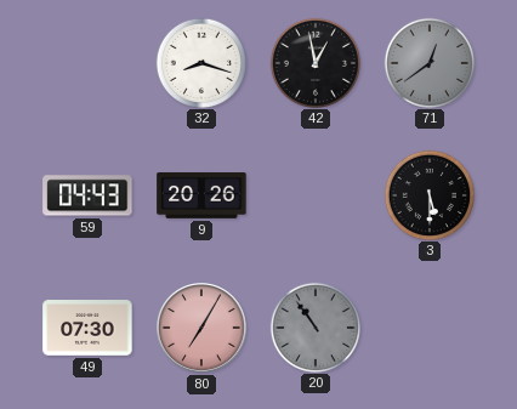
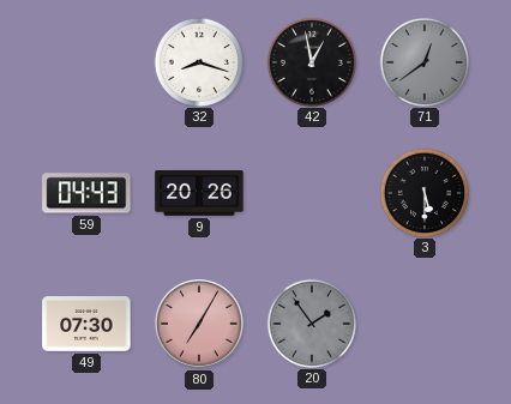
20: 10:54 -> 1:54 (311, 322)
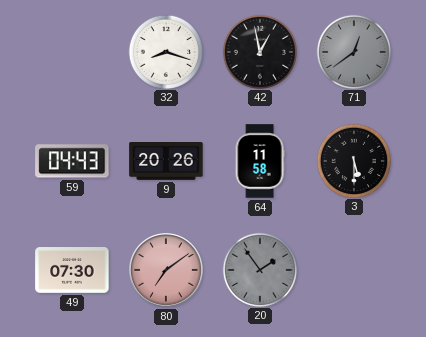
64: none -> 11:58 (260, 161)
80: 7:05 -> 7:09 (167, 271)
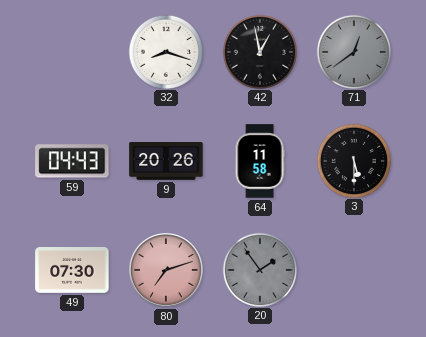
80: 7:09 -> 7:12 (167, 271)
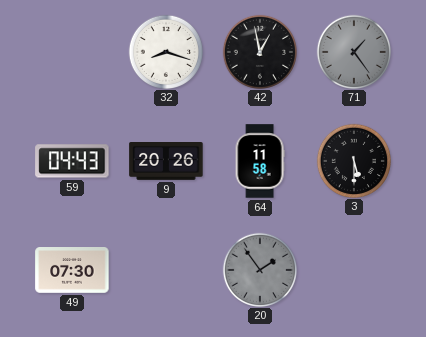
71: 12:39 -> 1:24 (353, 51)
80: 7:12 -> none (167, 271)
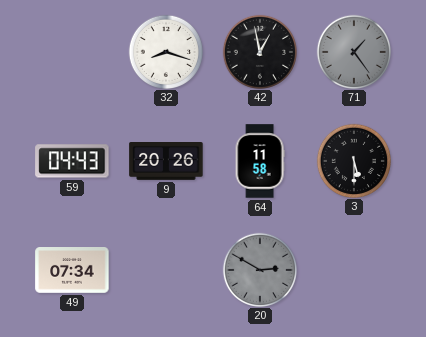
49: 07:30 -> 07:34 (72, 271)
20: 1:54 -> 2:50 (259, 269)
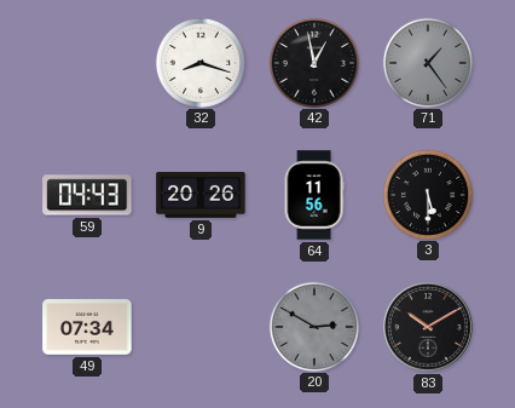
64: 11:58 -> 11:56 (314, 195)
83: none -> 10:10 (429, 328)
